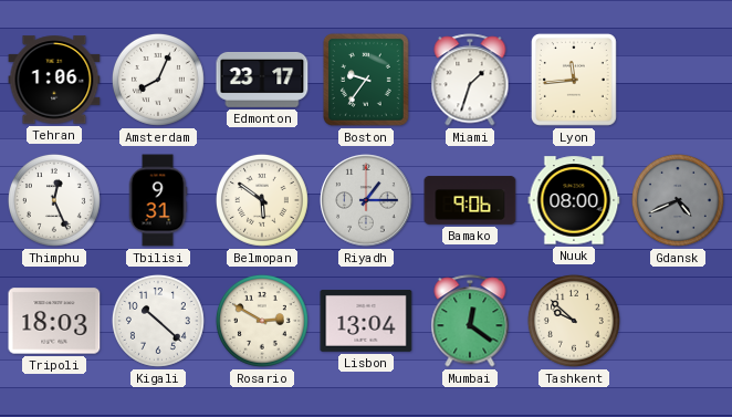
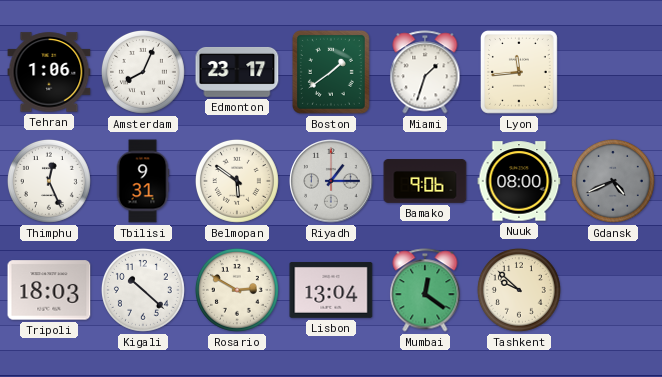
Boston: 9:36 -> 1:39 (331, 72)
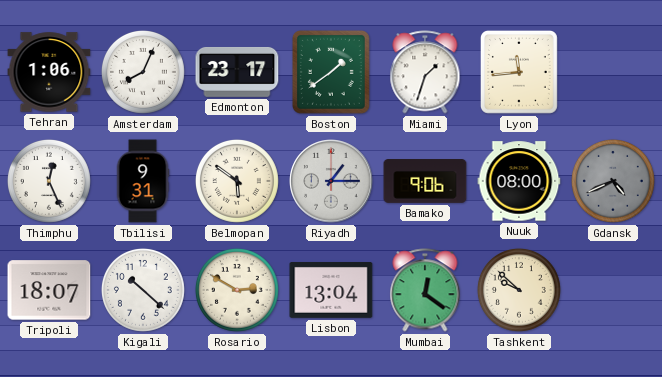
Tripoli: 18:03 -> 18:07 (49, 290)
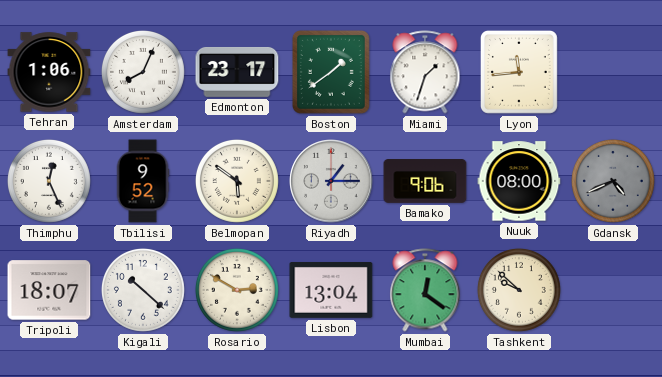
Tbilisi: 9:31 -> 9:52 (143, 181)
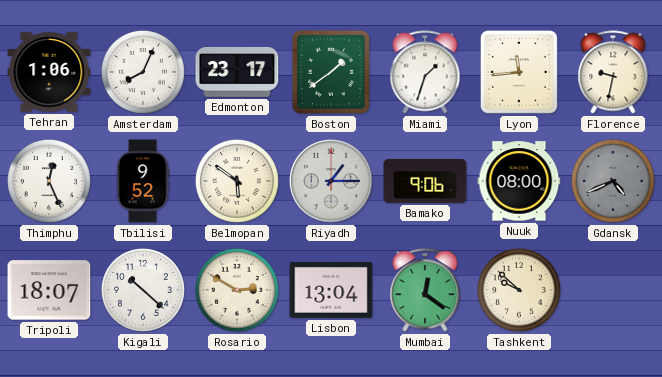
Florence: none -> 9:32 (613, 72)
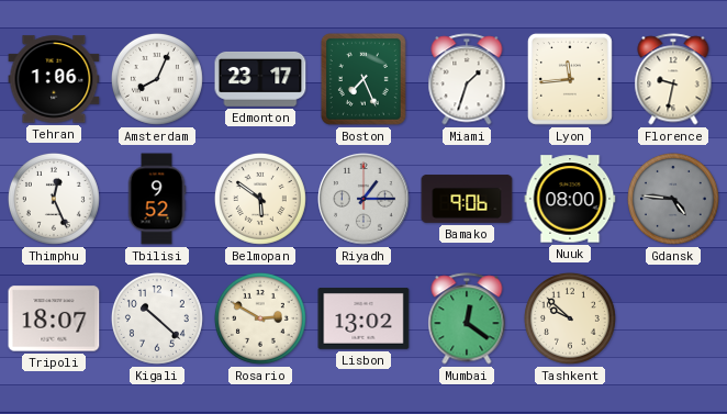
Boston: 1:39 -> 7:26 (363, 79)
Gdansk: 4:41 -> 4:46 (673, 199)
Lisbon: 13:04 -> 13:02 (363, 320)
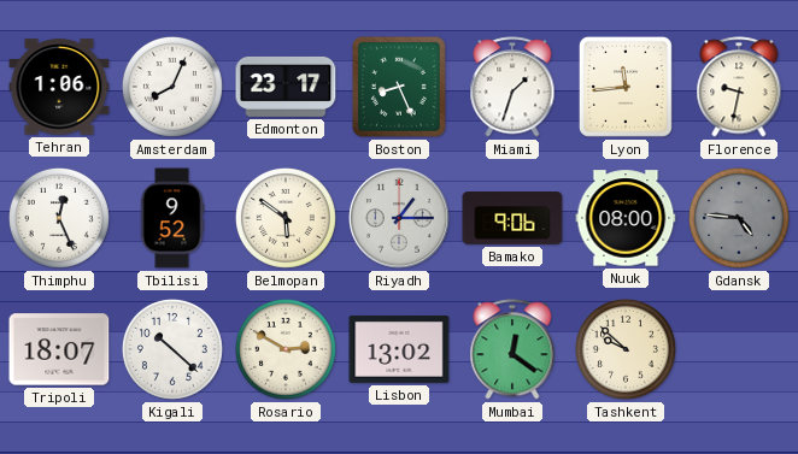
Boston: 7:26 -> 8:26 (399, 87)
